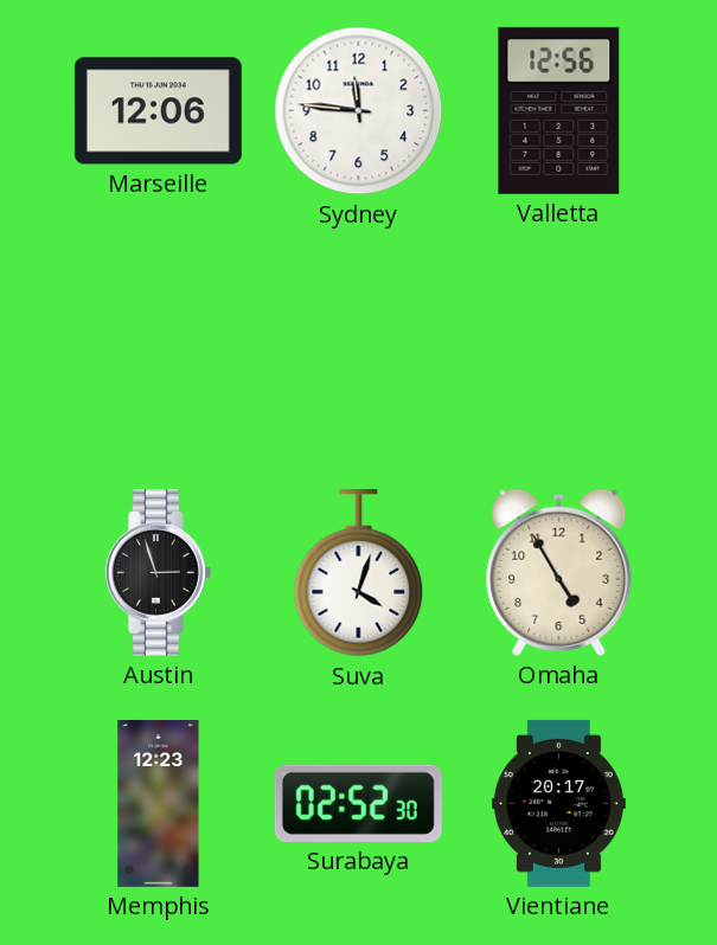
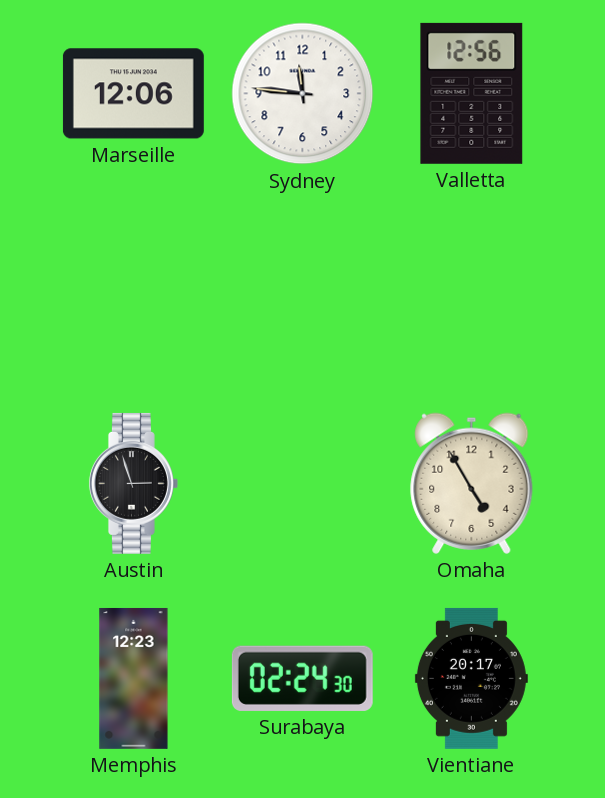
Suva: 4:03 -> none (359, 573)
Surabaya: 02:52 -> 02:24 (302, 678)
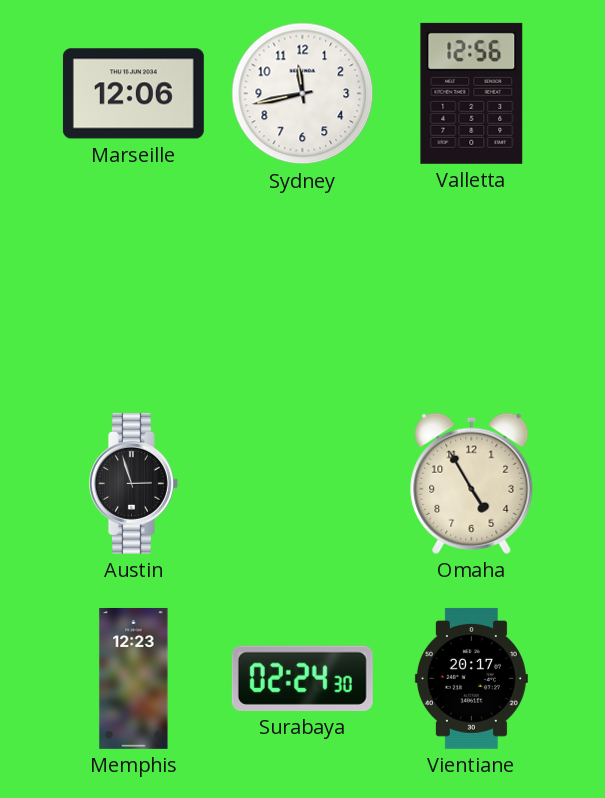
Sydney: 11:46 -> 11:43 (303, 94)
